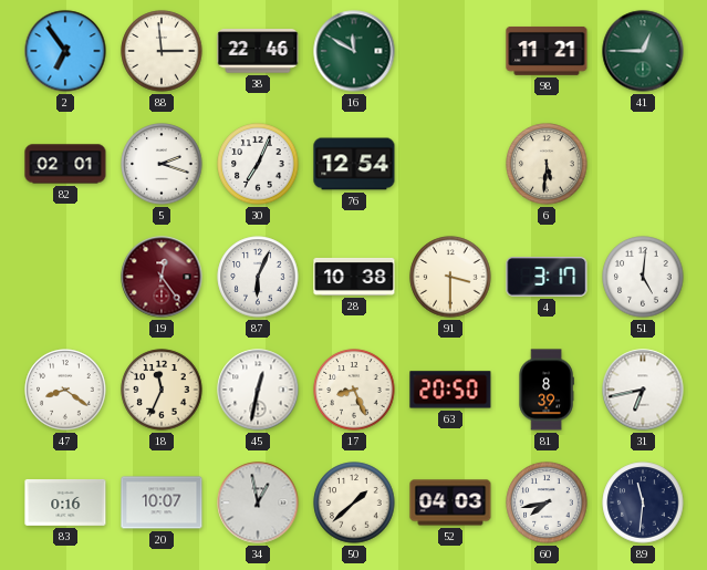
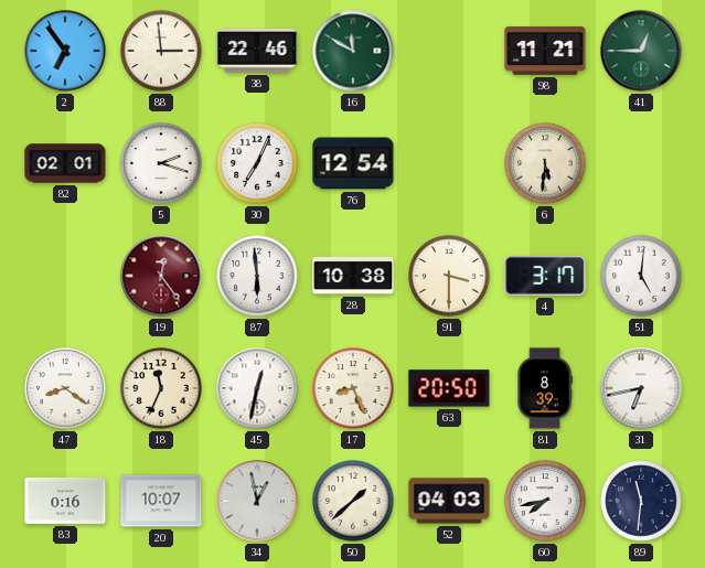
87: 6:04 -> 5:59 (257, 276)
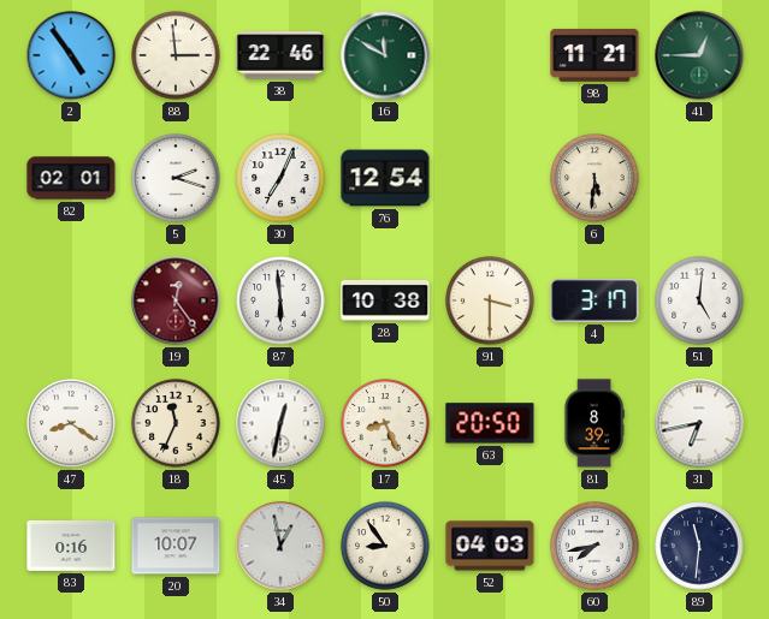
2: 6:54 -> 4:54 (71, 55)
50: 1:38 -> 8:54 (385, 546)
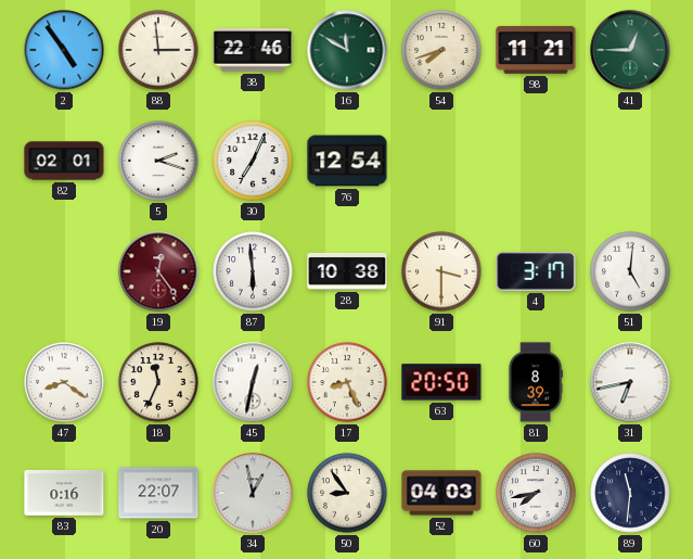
54: none -> 7:42 (441, 50)
6: 5:31 -> none (595, 178)
20: 10:07 -> 22:07 (158, 493)
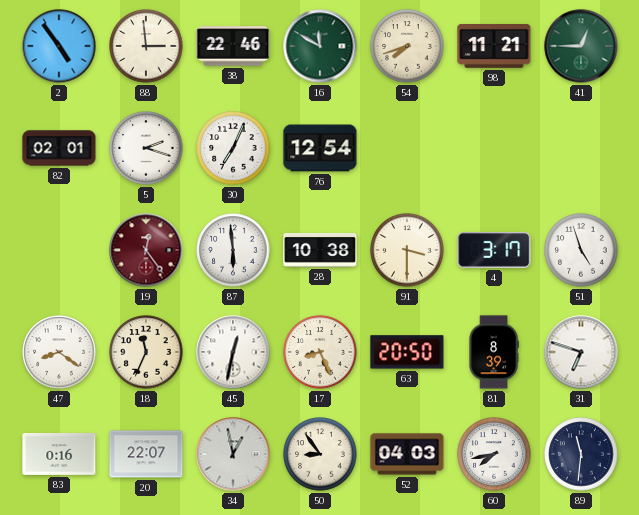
51: 5:01 -> 4:57 (581, 250)
31: 6:43 -> 6:48 (581, 352)
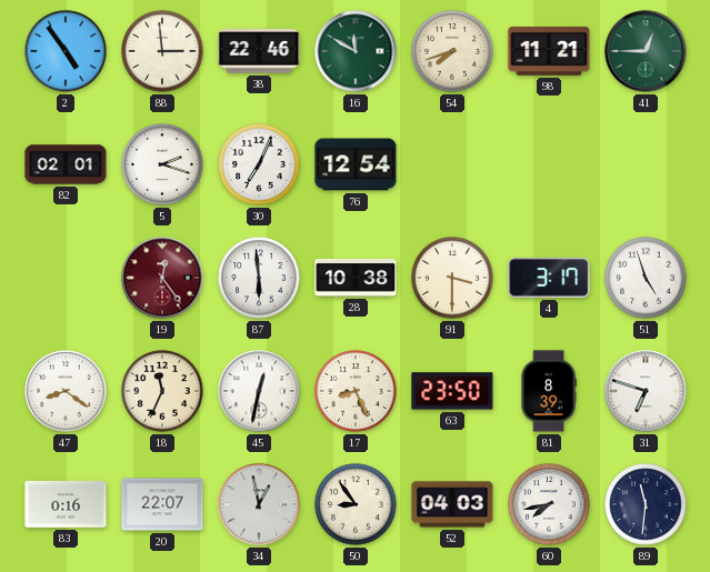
63: 20:50 -> 23:50 (452, 391)
